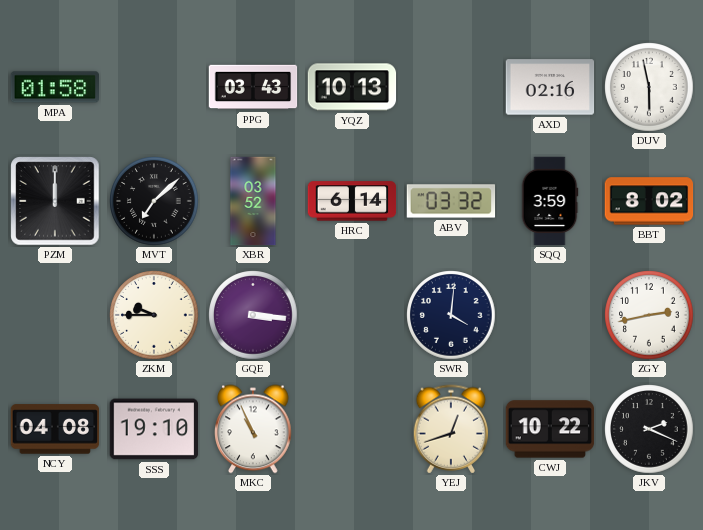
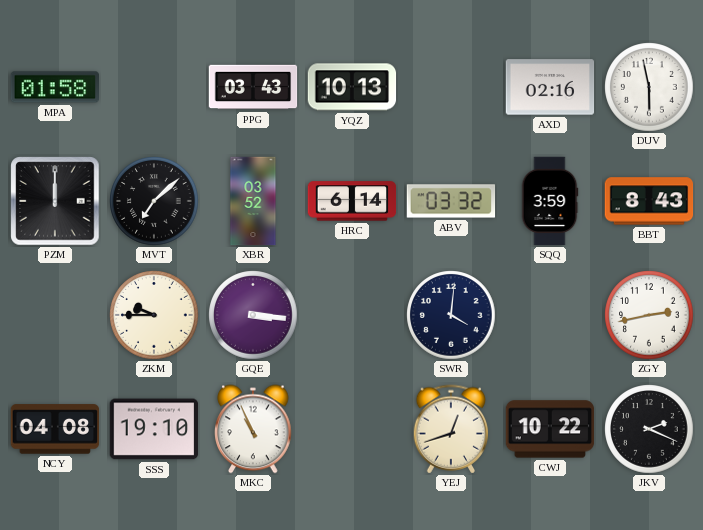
BBT: 8:02 -> 8:43 (649, 201)
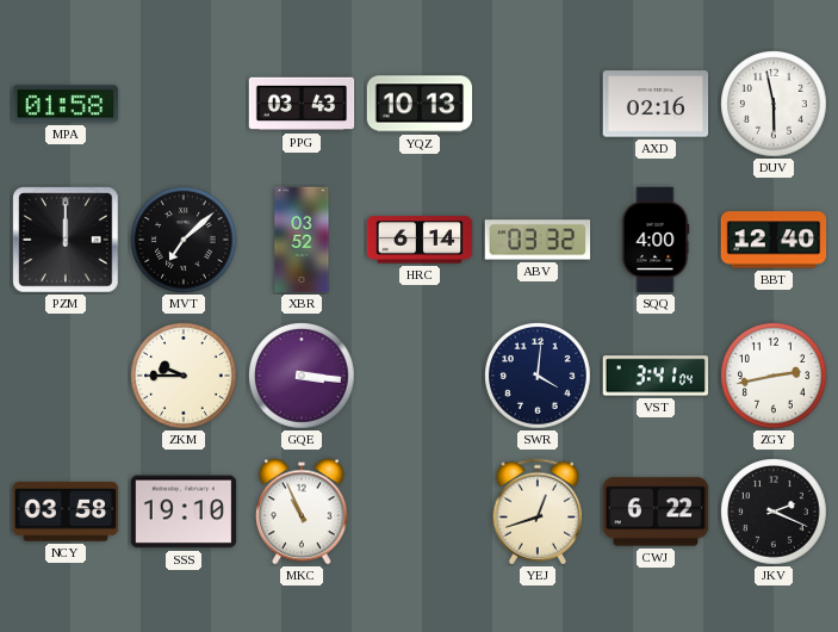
SQQ: 3:59 -> 4:00 (656, 240)
BBT: 8:43 -> 12:40 (774, 240)
VST: none -> 3:41 (656, 376)
NCY: 04:08 -> 03:58 (66, 512)
CWJ: 10:22 -> 6:22 (656, 512)
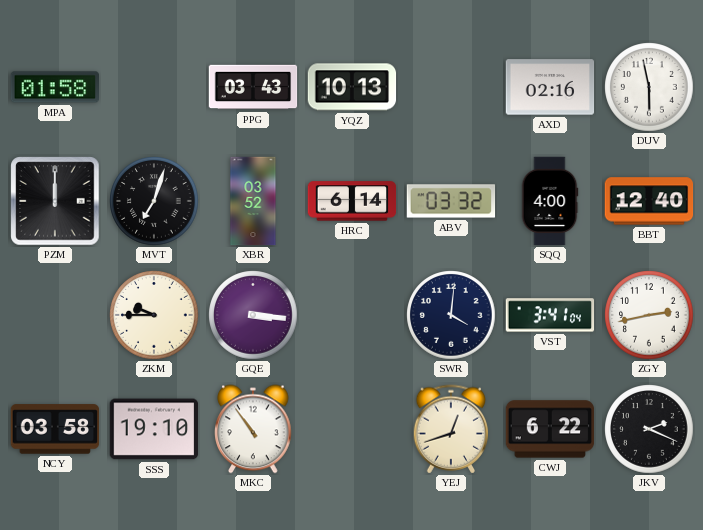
MVT: 7:08 -> 7:03 (154, 201)
MKC: 10:56 -> 10:54 (253, 429)
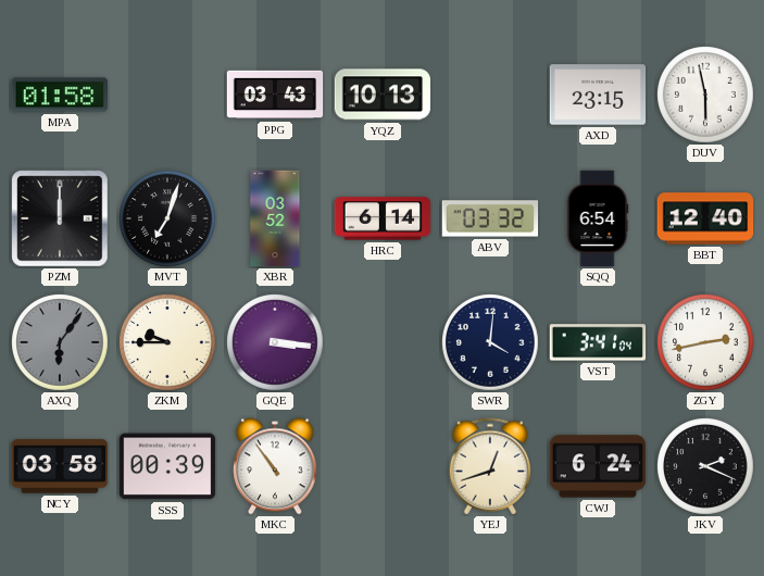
AXD: 02:16 -> 23:15 (598, 95)
SQQ: 4:00 -> 6:54 (598, 218)
AXQ: none -> 6:06 (60, 342)
SSS: 19:10 -> 00:39 (167, 466)
CWJ: 6:22 -> 6:24 (598, 466)
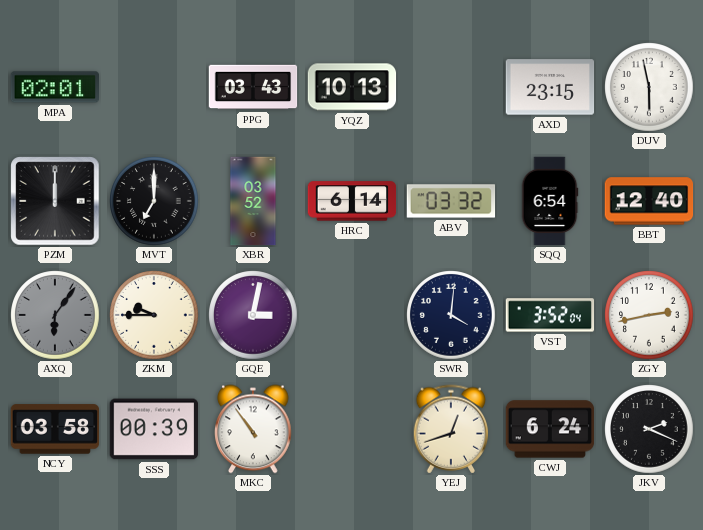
MPA: 01:58 -> 02:01 (54, 87)
MVT: 7:03 -> 7:00 (154, 201)
GQE: 3:16 -> 3:02 (253, 315)
VST: 3:41 -> 3:52 (550, 315)
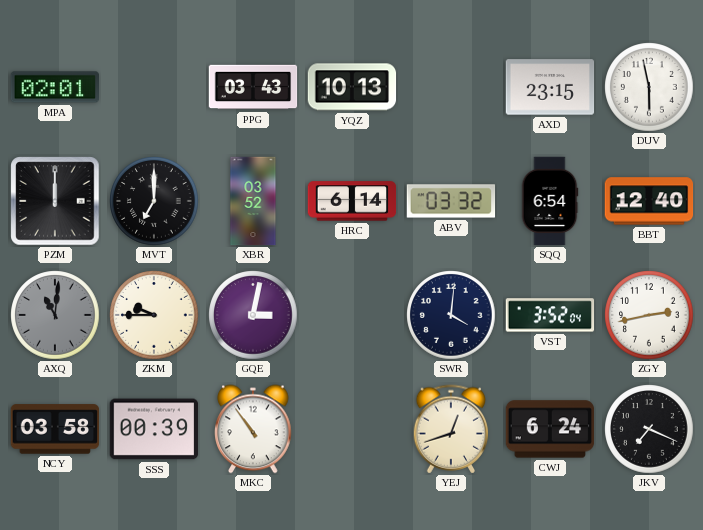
AXQ: 6:06 -> 11:01 (55, 315)
JKV: 2:19 -> 7:19 (649, 429)
